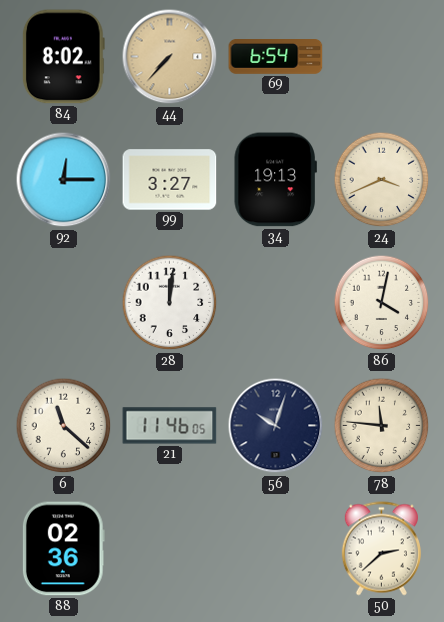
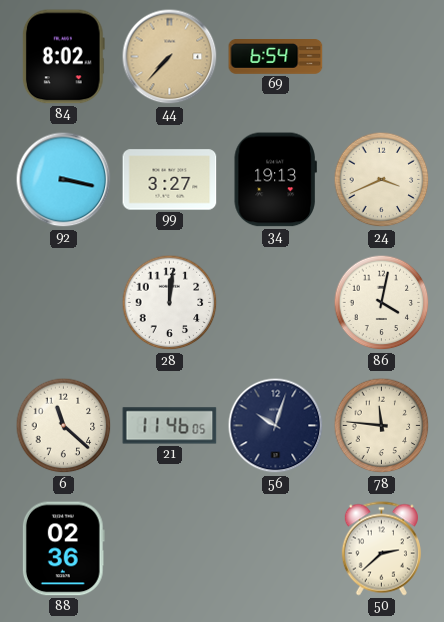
92: 12:15 -> 3:17 (64, 180)
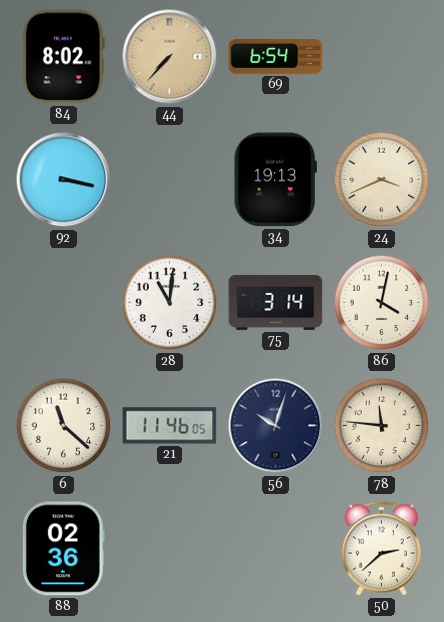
99: 3:27 -> none (170, 180)
28: 12:01 -> 11:01 (170, 303)
75: none -> 3:14 (276, 302)
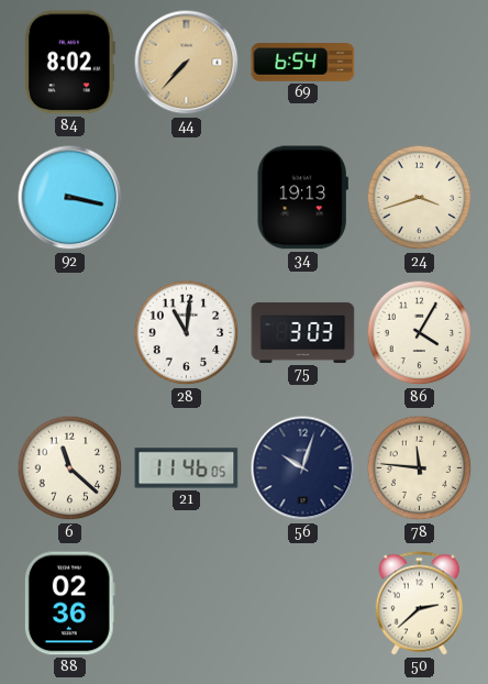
24: 3:41 -> 3:42 (420, 198)
75: 3:14 -> 3:03 (303, 332)
86: 4:02 -> 4:05 (420, 333)
